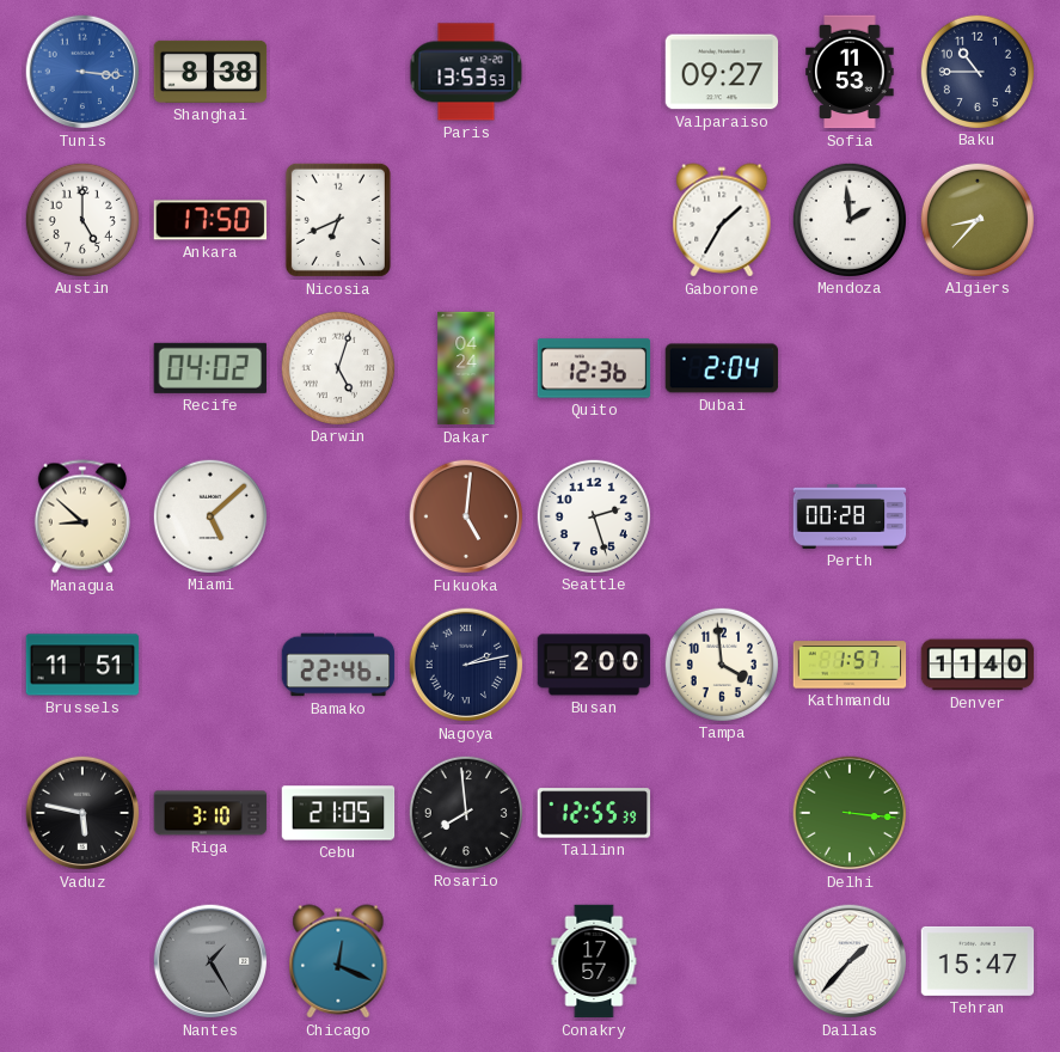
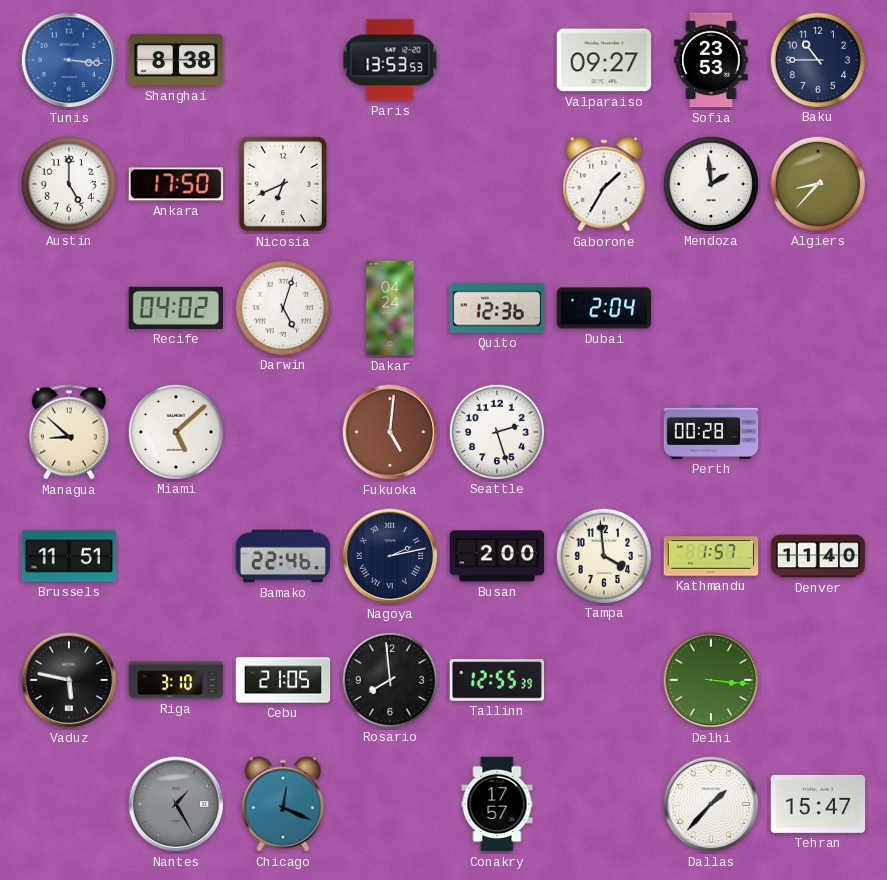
Sofia: 11:53 -> 23:53 (711, 60)
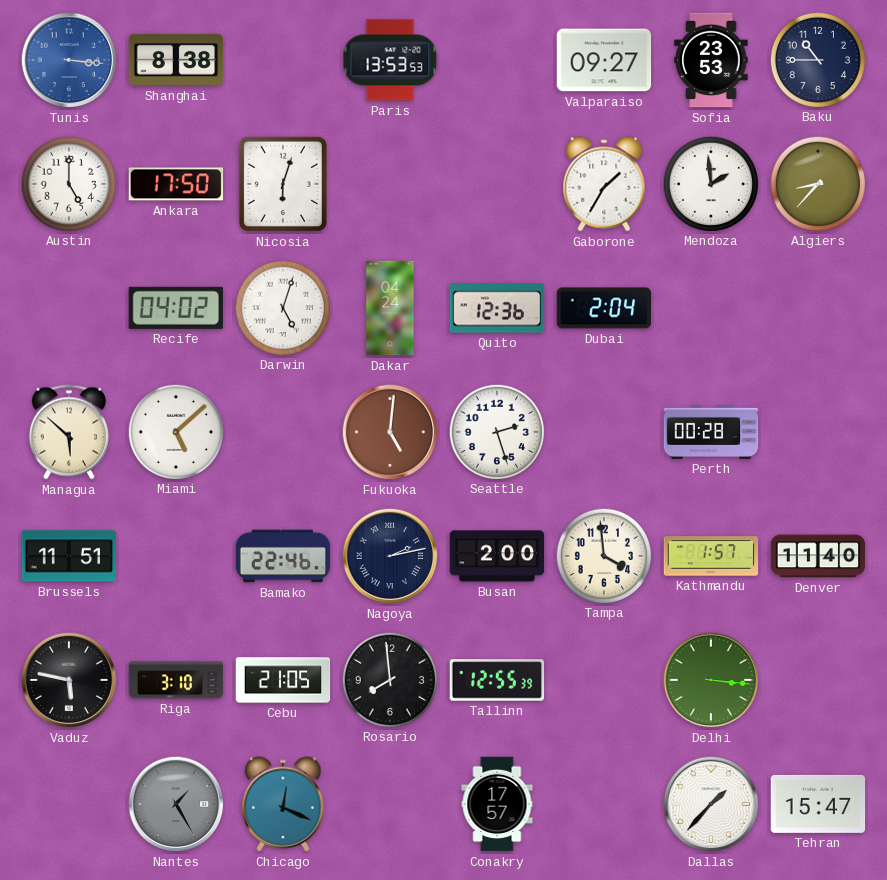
Nicosia: 6:41 -> 6:03 (283, 184)
Managua: 8:52 -> 5:52 (69, 432)
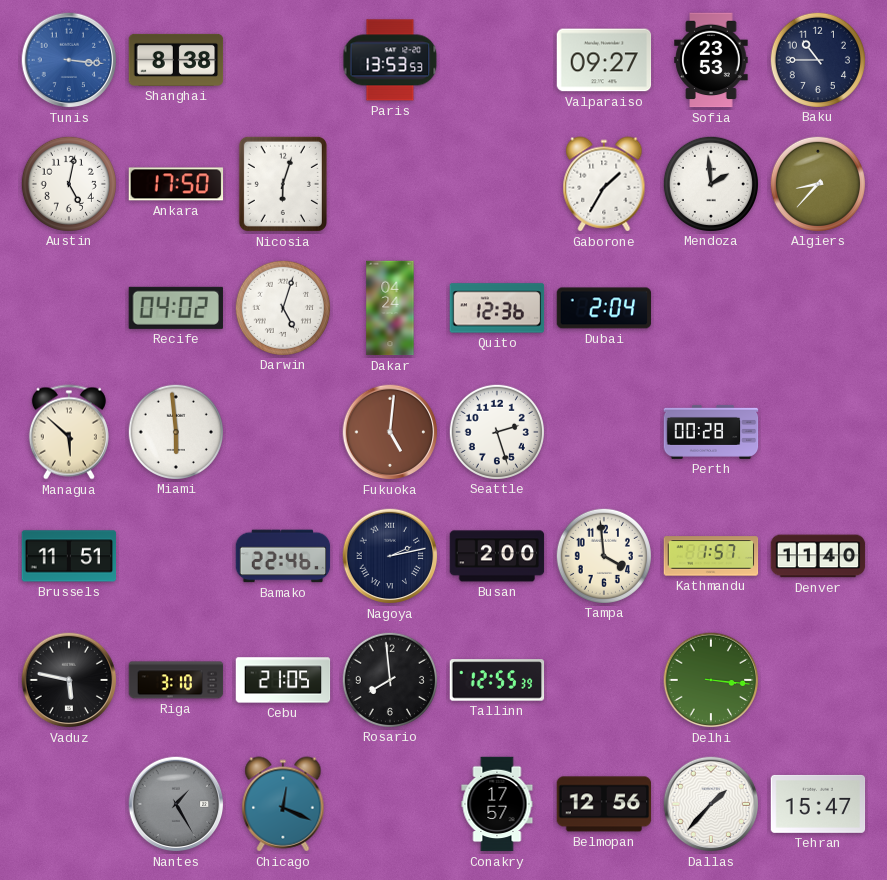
Austin: 5:00 -> 5:02 (68, 183)
Miami: 5:08 -> 5:59 (175, 431)
Belmopan: none -> 12:56 (604, 804)
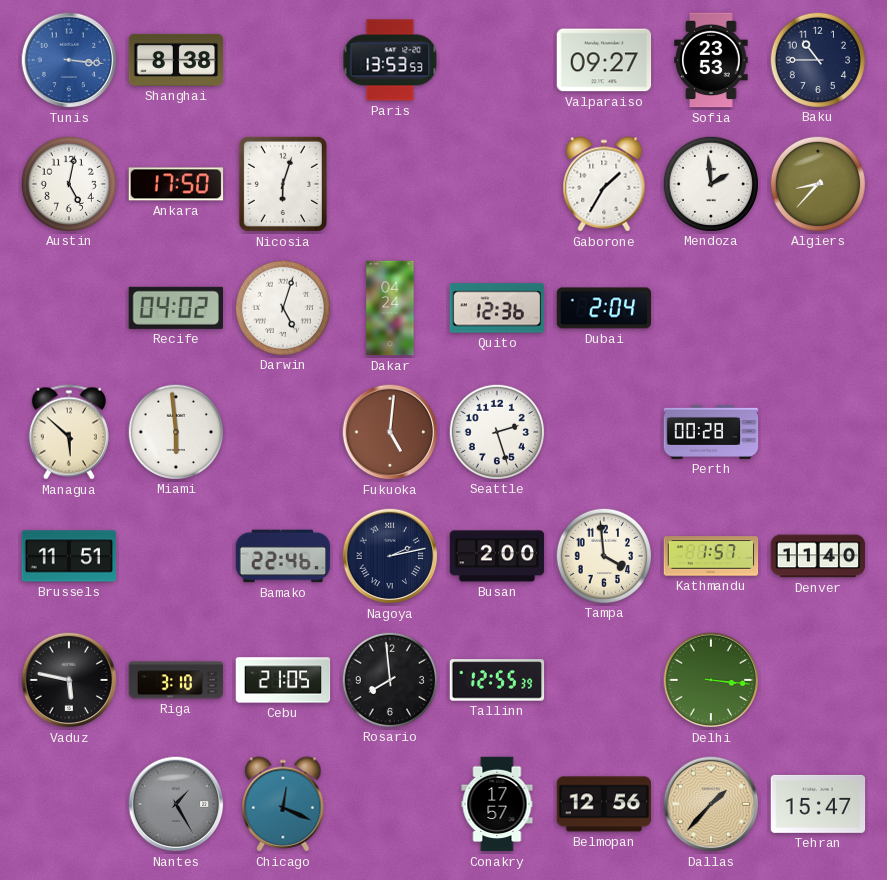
Dallas dial: white -> champagne (711, 804)
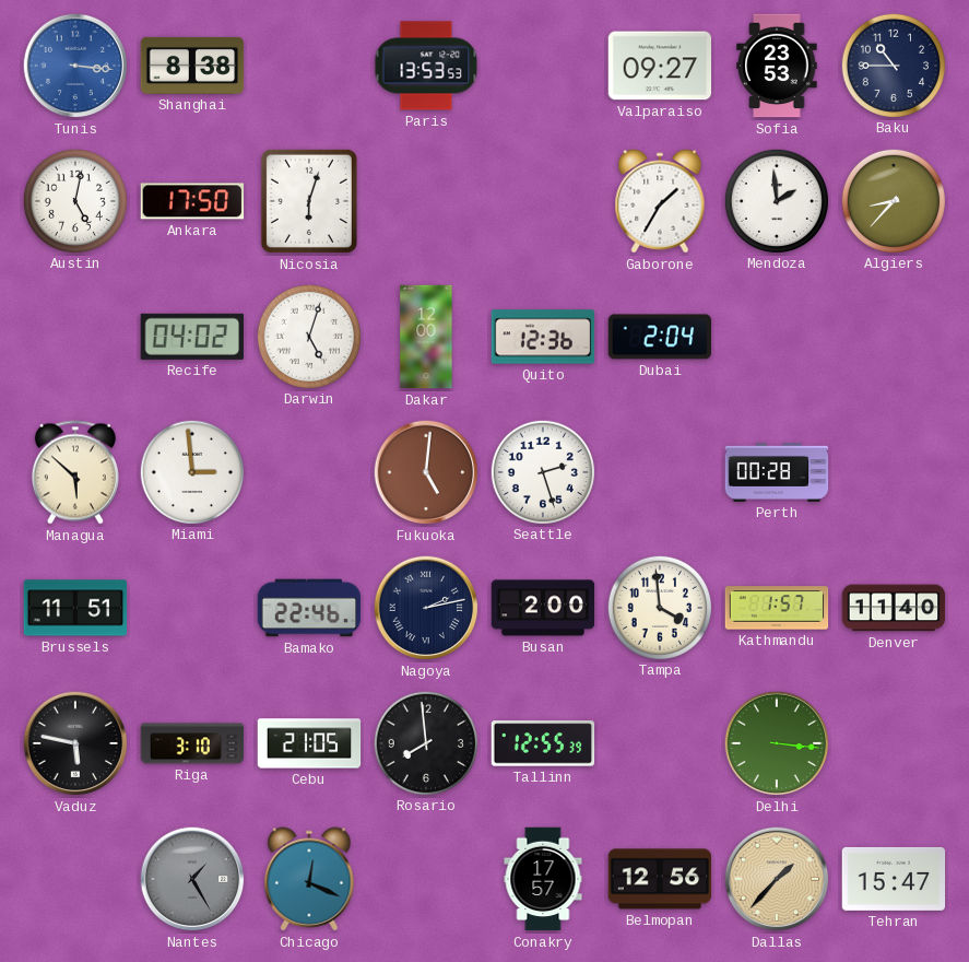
Dakar: 04:24 -> 12:00 (426, 337)
Miami: 5:59 -> 2:59 (191, 471)
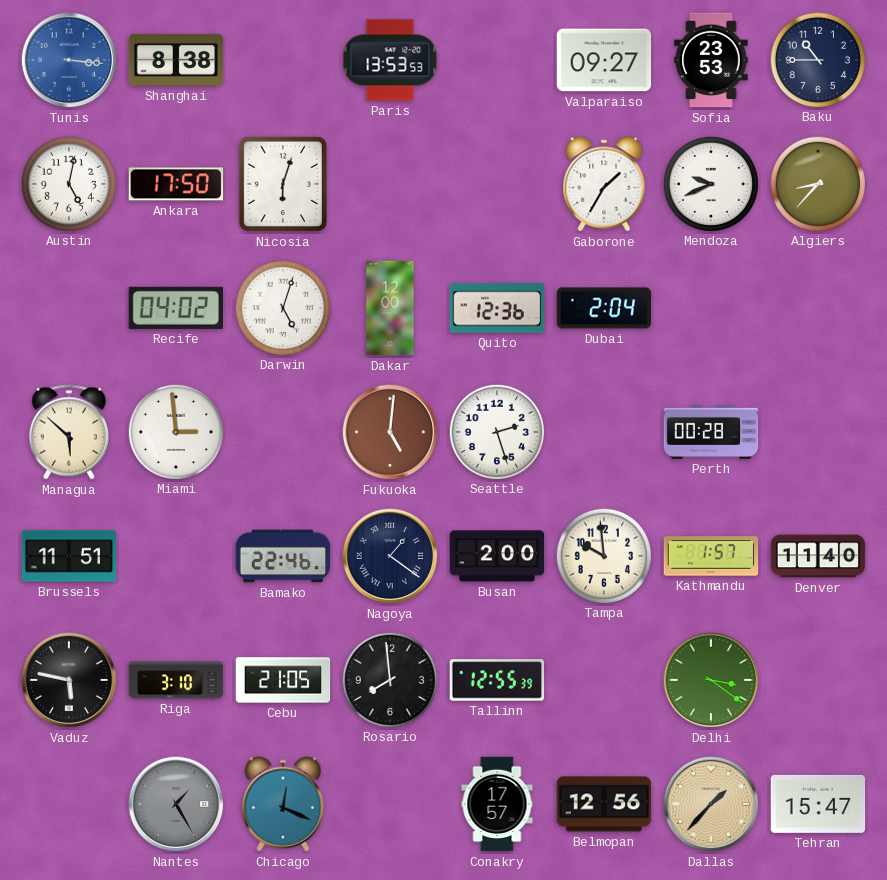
Mendoza: 1:59 -> 9:41 (710, 183)
Nagoya: 2:13 -> 1:21 (390, 556)
Tampa: 3:59 -> 9:59 (603, 555)
Delhi: 3:16 -> 3:21 (711, 680)
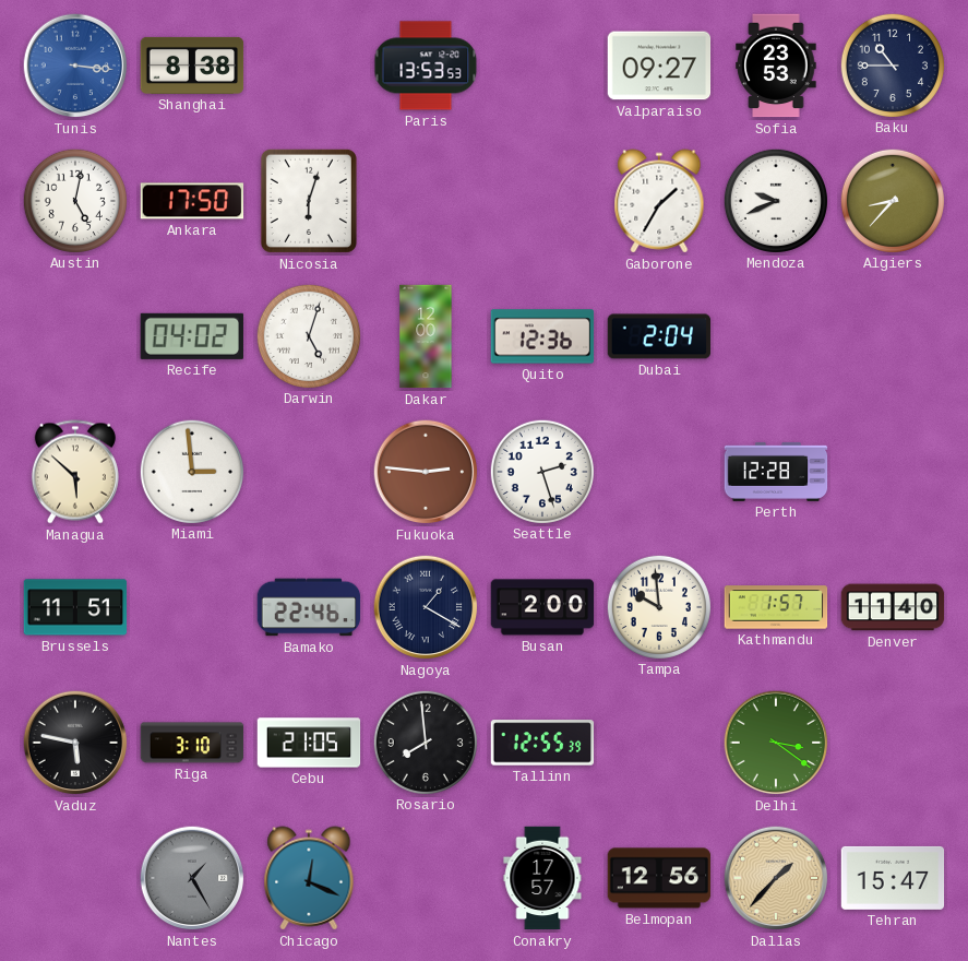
Fukuoka: 5:01 -> 2:46 (426, 472)
Perth: 00:28 -> 12:28 (776, 472)
Nagoya: 1:21 -> 1:20 (426, 607)
